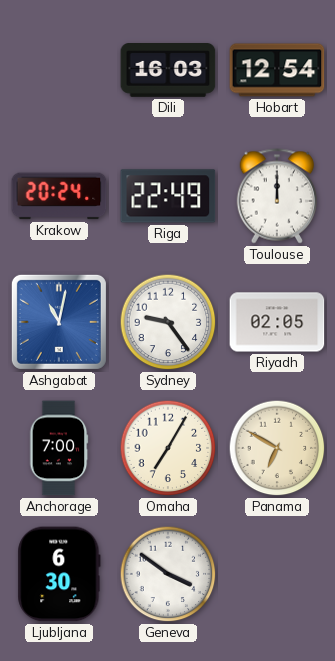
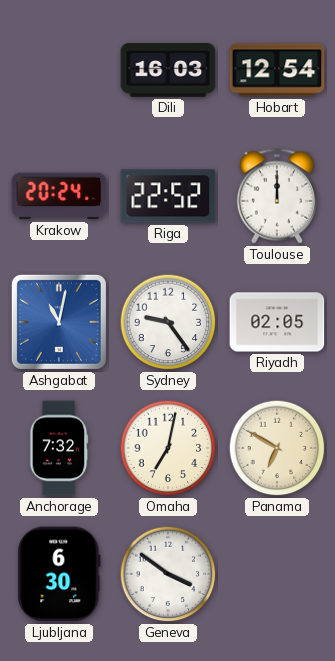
Riga: 22:49 -> 22:52 (168, 196)
Anchorage: 7:00 -> 7:32 (59, 448)
Omaha: 7:05 -> 7:02 (168, 448)
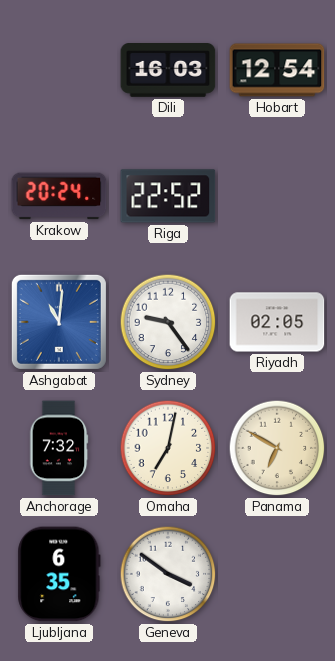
Toulouse: 12:00 -> none (277, 196)
Ashgabat: 11:02 -> 11:01 (59, 322)
Ljubljana: 6:30 -> 6:35 (59, 574)
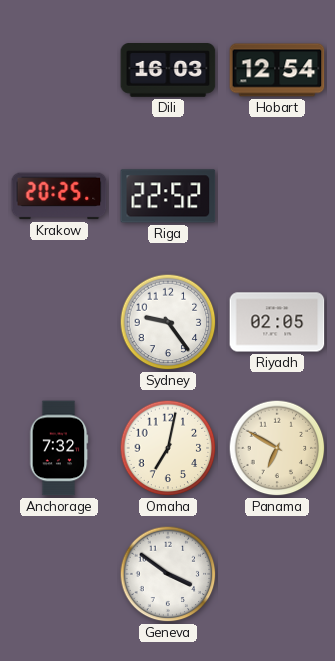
Krakow: 20:24 -> 20:25 (59, 196)
Ashgabat: 11:01 -> none (59, 322)
Ljubljana: 6:35 -> none (59, 574)
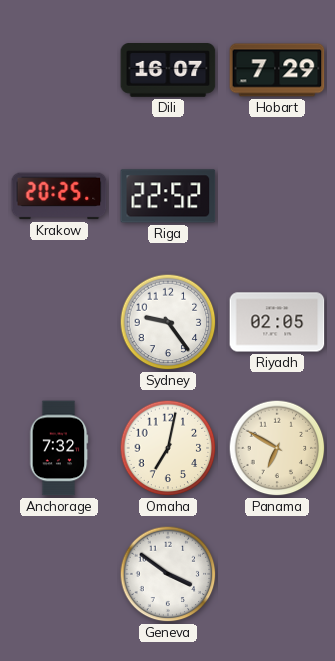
Dili: 16:03 -> 16:07 (168, 71)
Hobart: 12:54 -> 7:29 (277, 70)
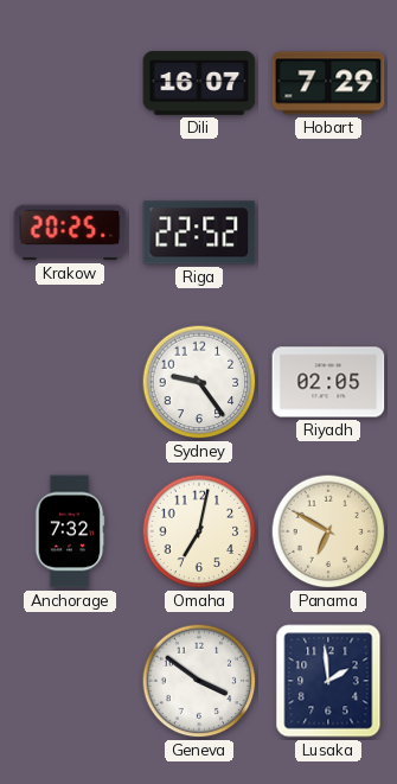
Lusaka: none -> 1:59 (328, 681)
